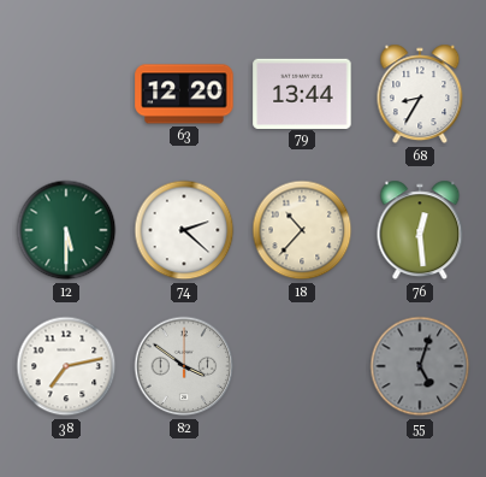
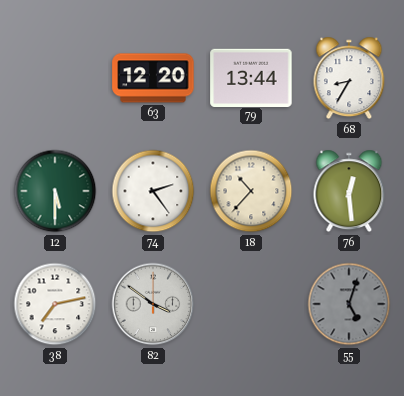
74: 2:22 -> 2:24 (153, 191)
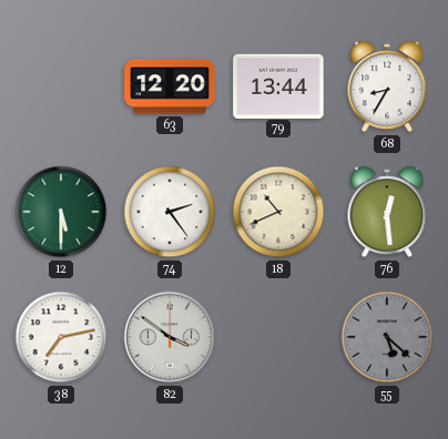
18: 10:37 -> 10:41 (278, 212)
55: 5:03 -> 5:22 (387, 337)
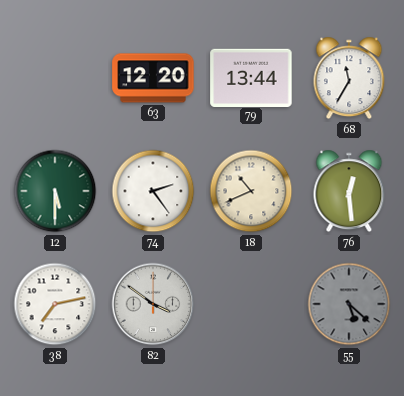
68: 8:35 -> 11:35 (349, 78)
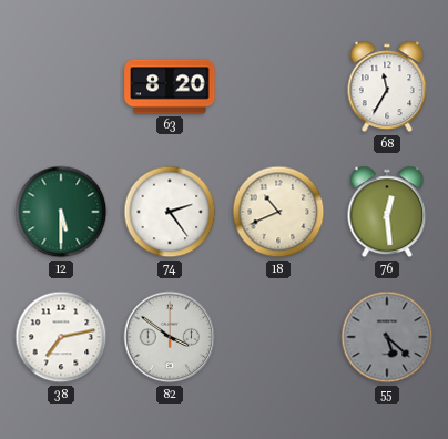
63: 12:20 -> 8:20 (170, 86)
79: 13:44 -> none (251, 77)
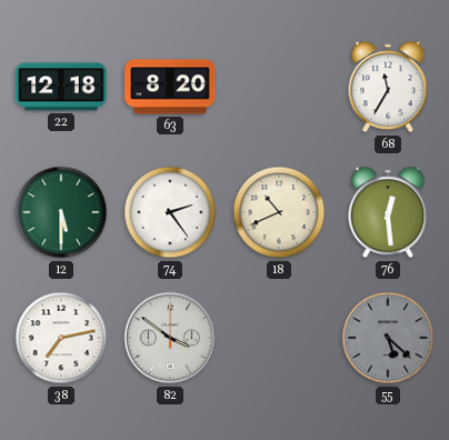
22: none -> 12:18 (61, 87)
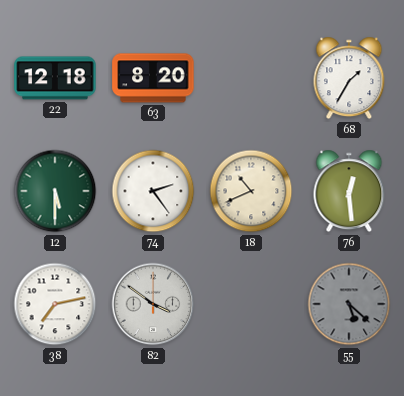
68: 11:35 -> 1:35 (349, 78)
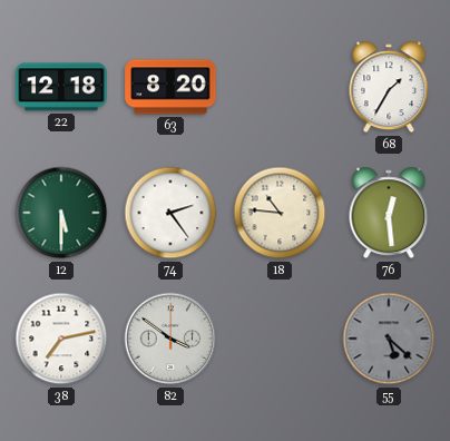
18: 10:41 -> 10:46 (280, 213)
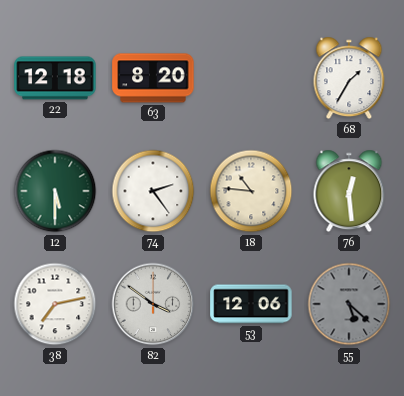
53: none -> 12:06 (251, 304)
